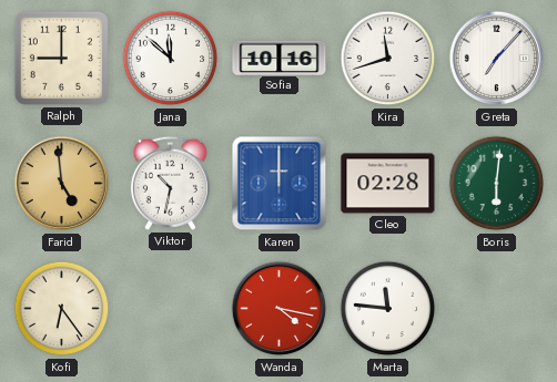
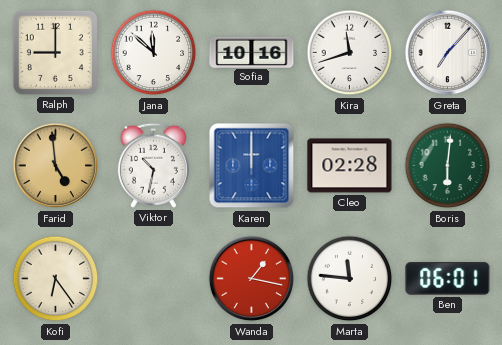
Wanda: 4:17 -> 1:17 (252, 279)
Ben: none -> 06:01 (448, 278)
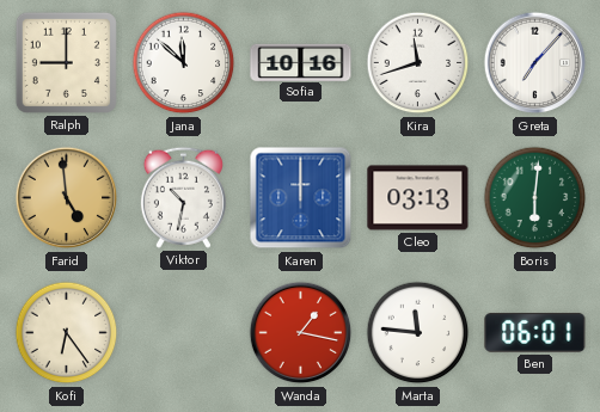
Cleo: 02:28 -> 03:13 (418, 198)
